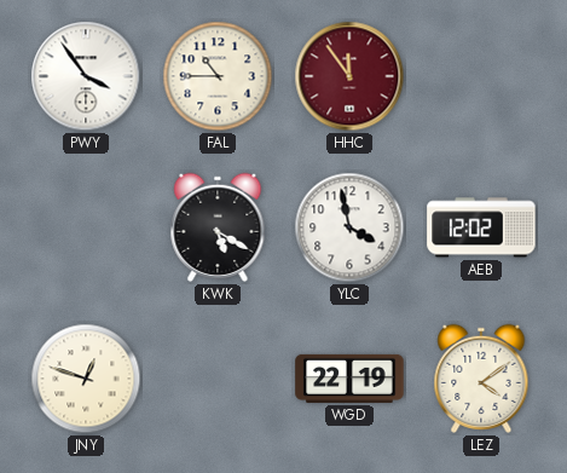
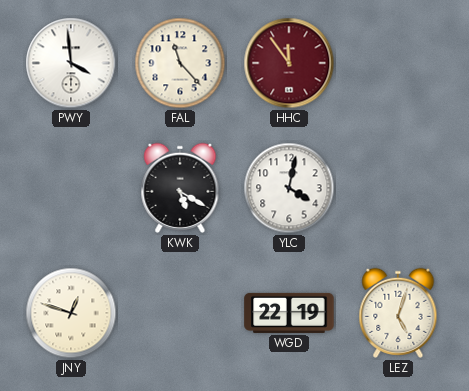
PWY: 3:54 -> 3:59 (71, 63)
FAL: 10:45 -> 11:23 (180, 63)
YLC: 3:58 -> 4:02 (289, 188)
AEB: 12:02 -> none (481, 227)
LEZ: 4:09 -> 5:03 (398, 313)
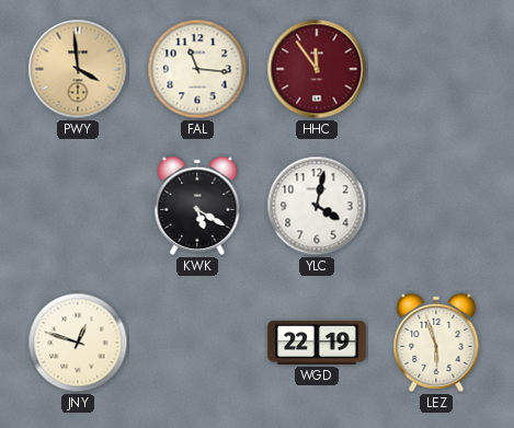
PWY dial: white -> champagne (78, 69)
FAL: 11:23 -> 11:16 (197, 69)
LEZ: 5:03 -> 5:57 (436, 343)
